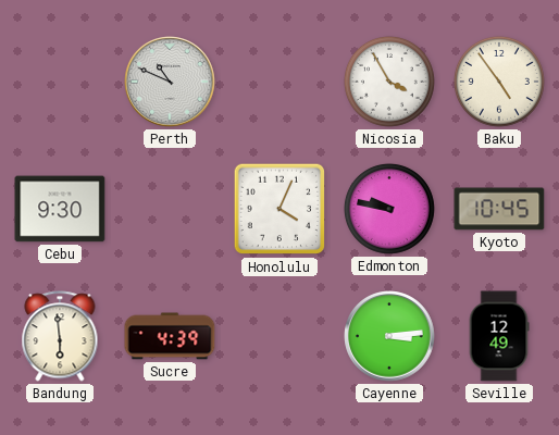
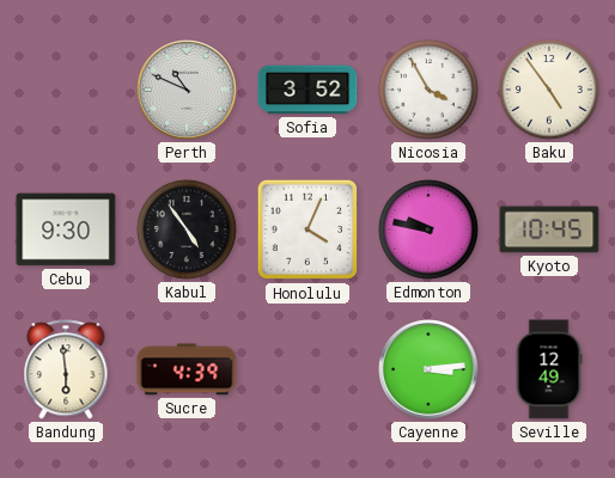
Sofia: none -> 3:52 (307, 90)
Kabul: none -> 4:54 (187, 229)
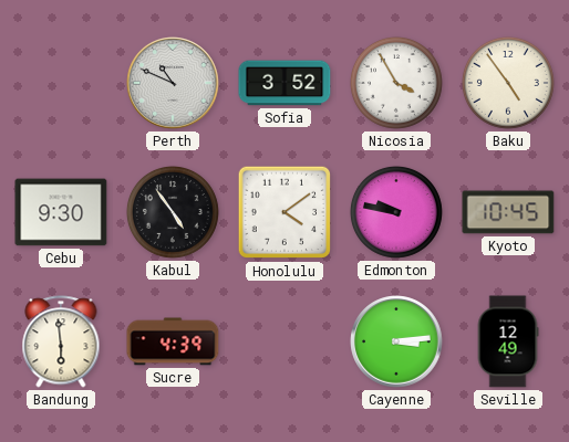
Honolulu: 4:04 -> 4:09 (284, 212)
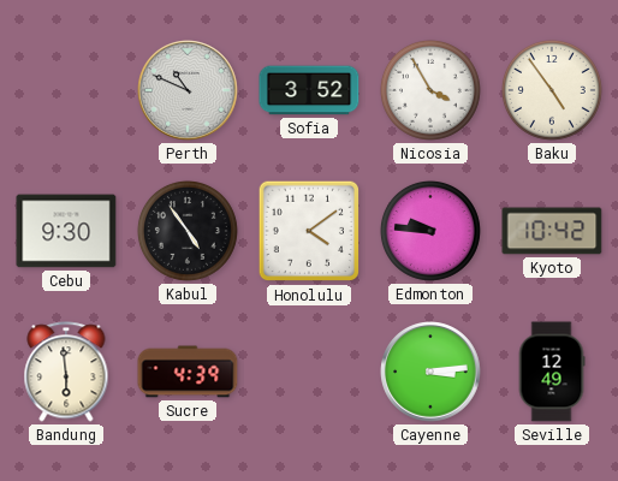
Edmonton: 9:47 -> 9:46 (430, 231)
Kyoto: 10:45 -> 10:42 (552, 231)
